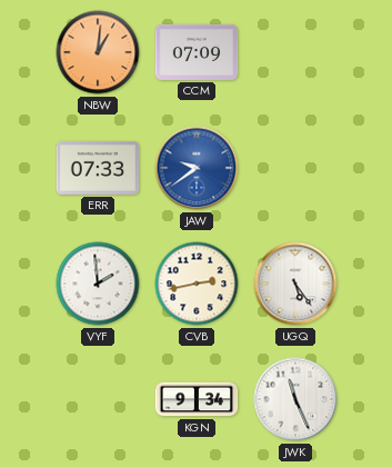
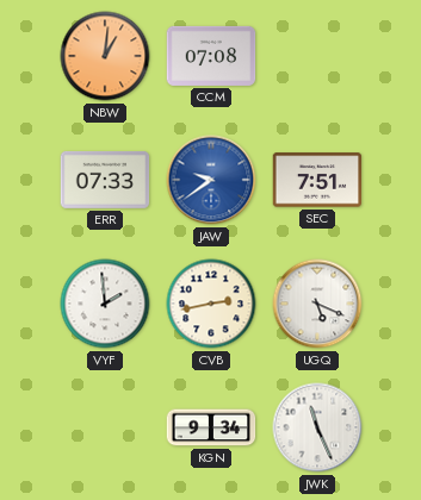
CCM: 07:09 -> 07:08 (211, 56)
SEC: none -> 7:51 (317, 180)
UGQ: 5:24 -> 5:19 (317, 304)
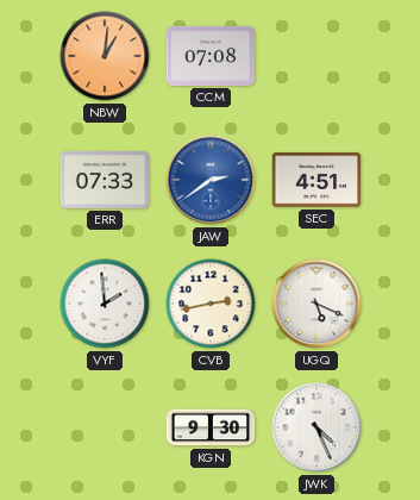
JAW: 9:39 -> 2:39 (211, 180)
SEC: 7:51 -> 4:51 (316, 180)
KGN: 9:34 -> 9:30 (211, 427)
JWK: 11:26 -> 4:26 (316, 427)
